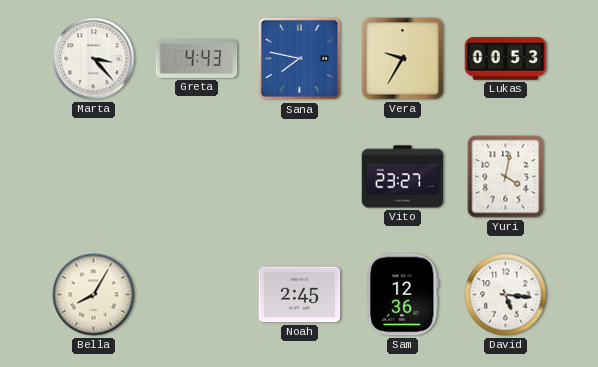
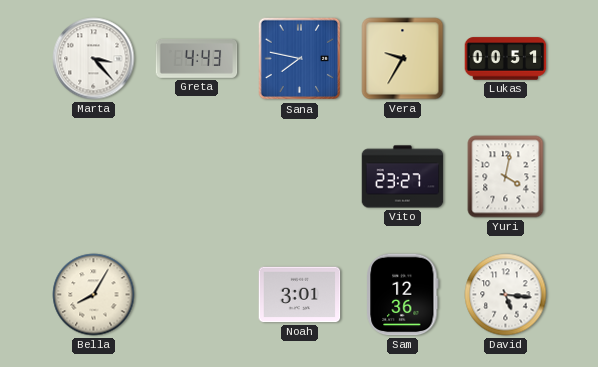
Lukas: 00:53 -> 00:51 (506, 59)
Noah: 2:45 -> 3:01 (300, 295)
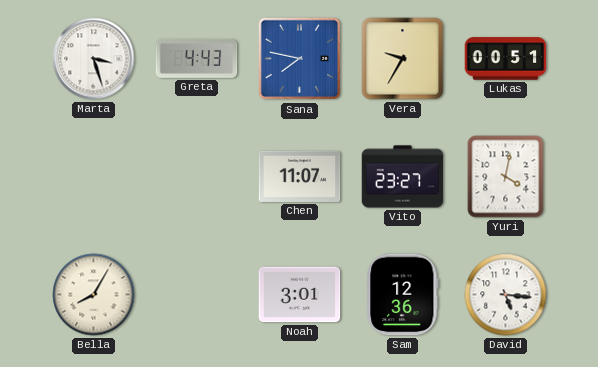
Marta: 3:23 -> 3:27 (94, 59)
Chen: none -> 11:07 (300, 176)
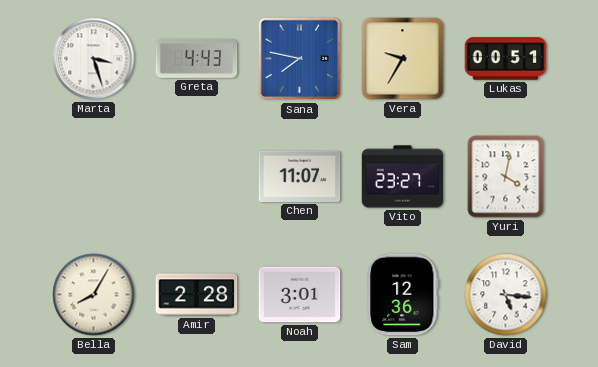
Amir: none -> 2:28 (197, 295)
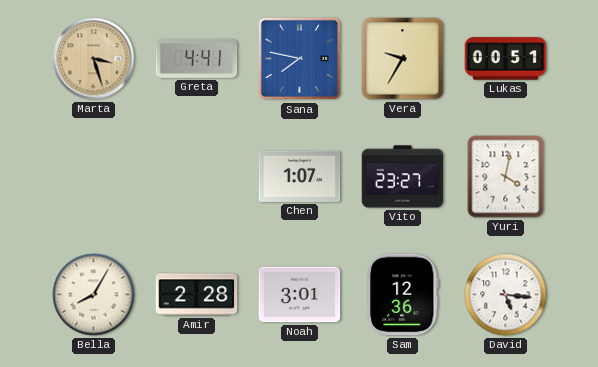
Marta dial: white -> champagne (94, 59)
Greta: 4:43 -> 4:41 (197, 58)
Chen: 11:07 -> 1:07 (300, 176)
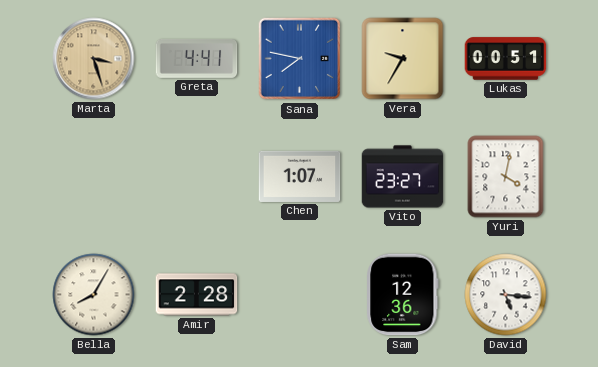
Noah: 3:01 -> none (300, 295)
